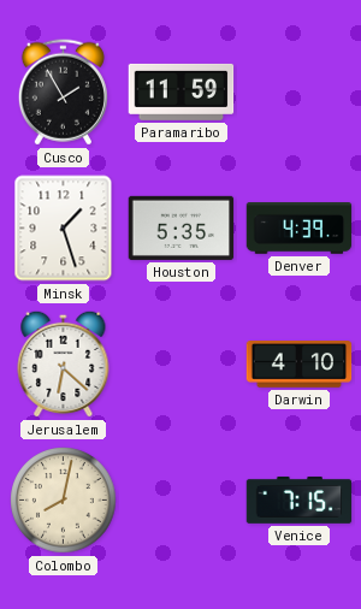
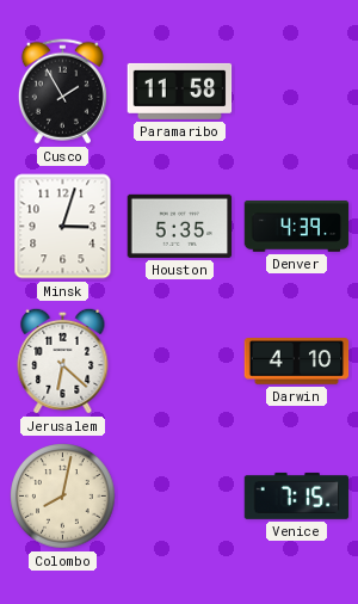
Paramaribo: 11:59 -> 11:58 (180, 91)
Minsk: 1:27 -> 3:03 (63, 227)
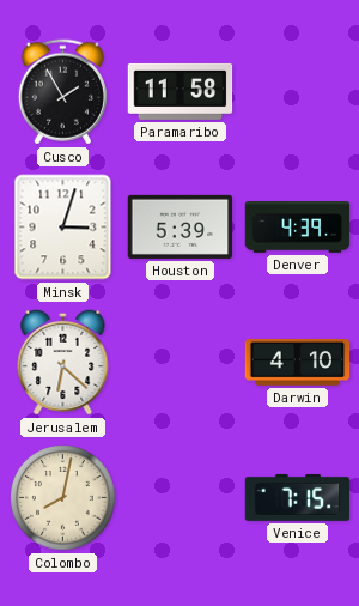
Houston: 5:35 -> 5:39 (181, 226)
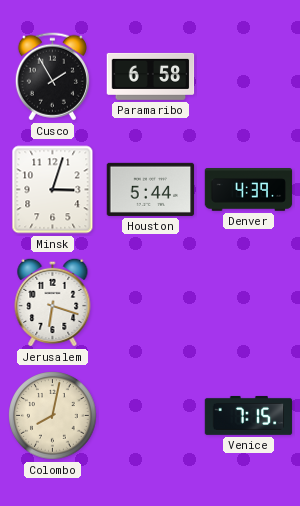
Paramaribo: 11:58 -> 6:58 (151, 76)
Houston: 5:39 -> 5:44 (151, 189)
Jerusalem: 6:22 -> 6:18 (53, 302)
Darwin: 4:10 -> none (298, 363)
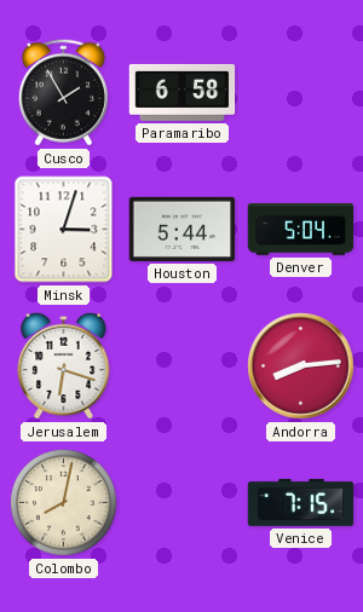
Denver: 4:39 -> 5:04 (301, 230)
Andorra: none -> 8:14 (301, 366)
